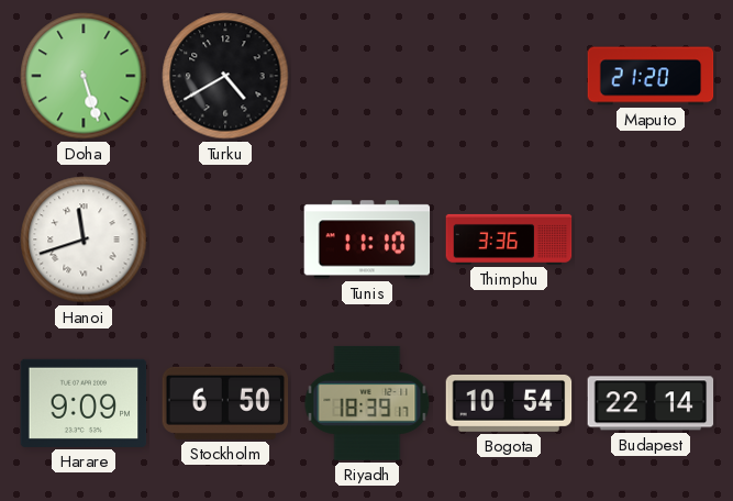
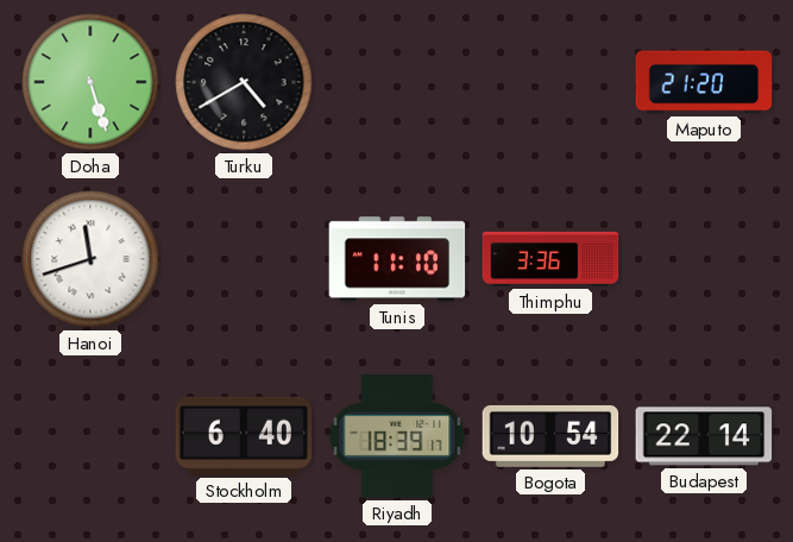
Harare: 9:09 -> none (84, 403)
Stockholm: 6:50 -> 6:40 (244, 436)
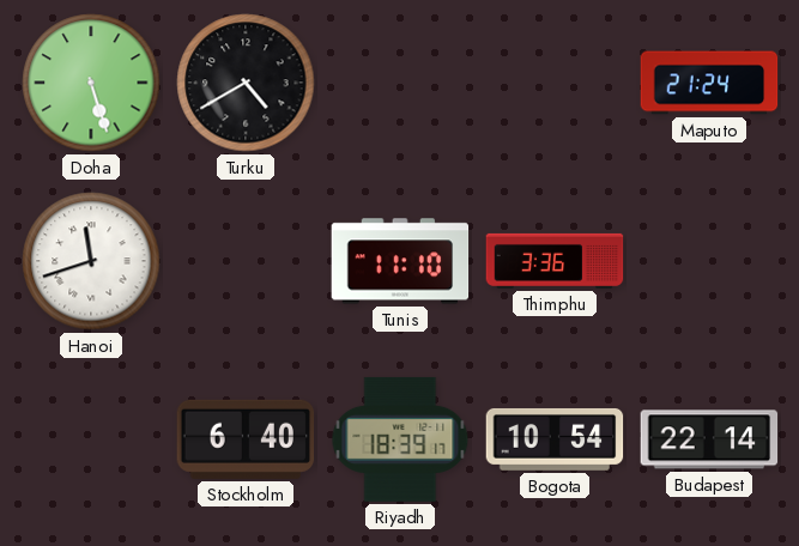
Maputo: 21:20 -> 21:24 (709, 83)
